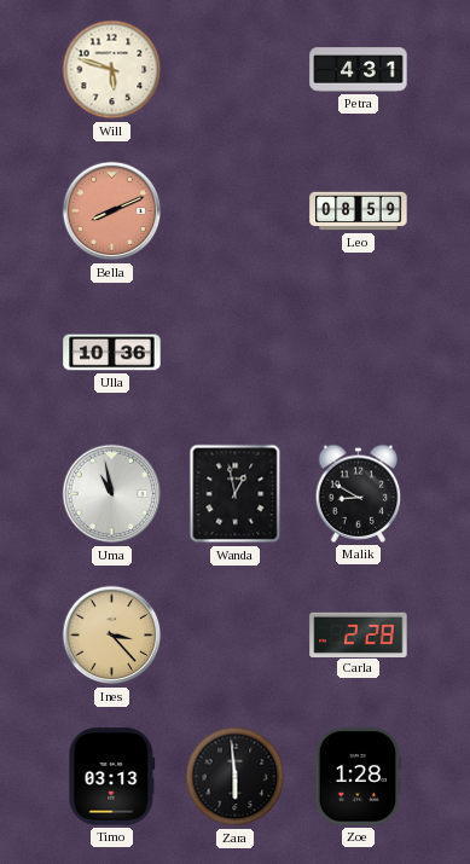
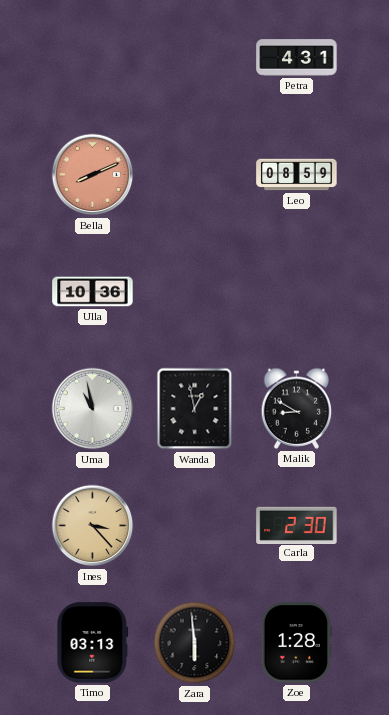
Will: 5:48 -> none (112, 70)
Carla: 2:28 -> 2:30 (297, 525)
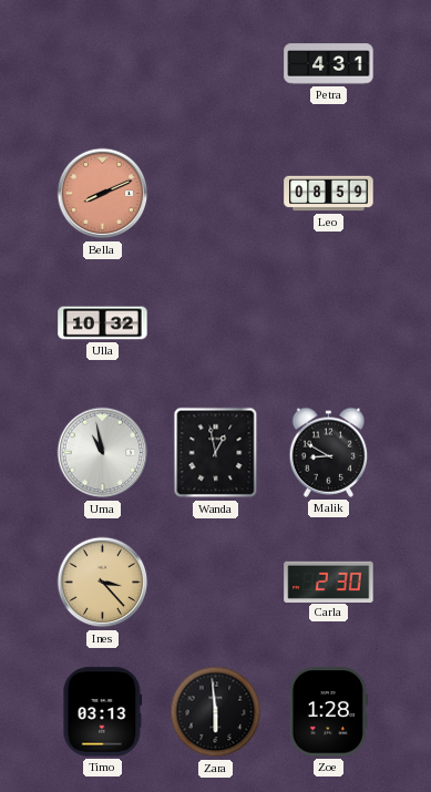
Ulla: 10:36 -> 10:32 (103, 323)
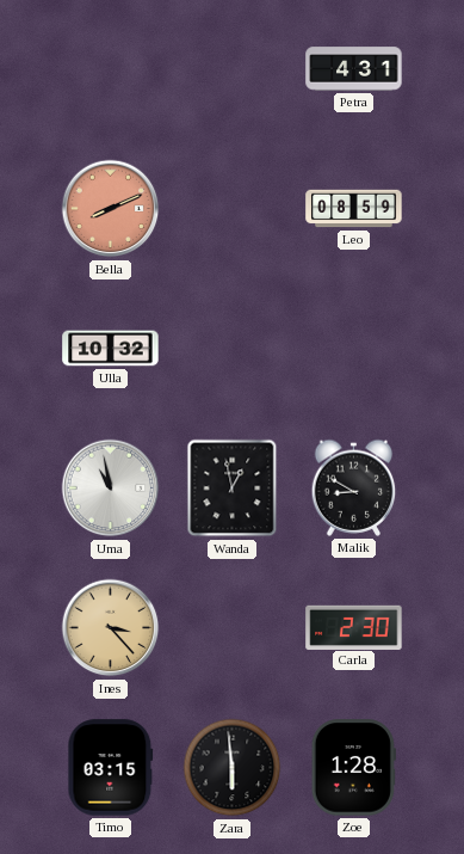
Timo: 03:13 -> 03:15 (111, 768)
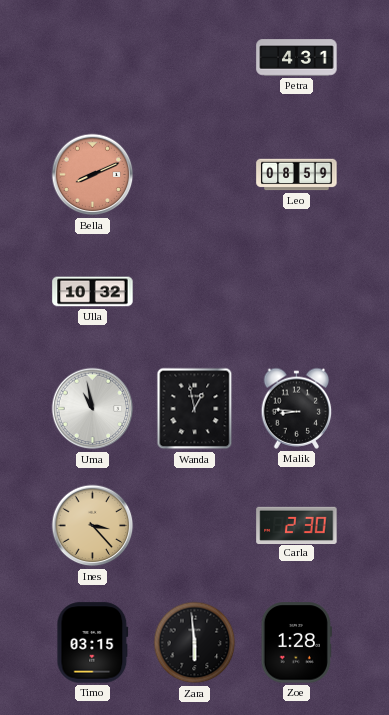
Malik: 8:50 -> 8:46 (297, 408)
